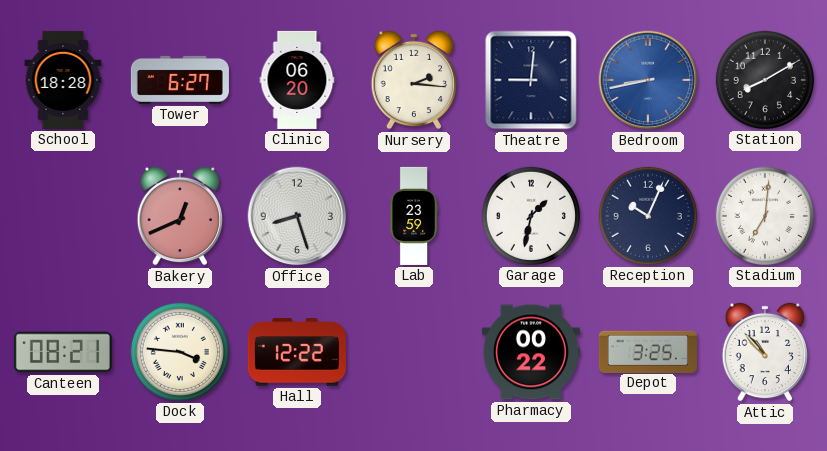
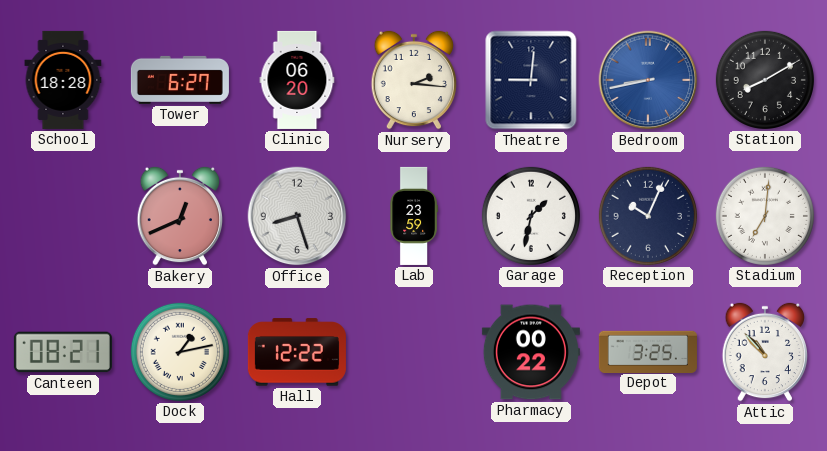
Dock: 3:46 -> 1:13 (180, 352)
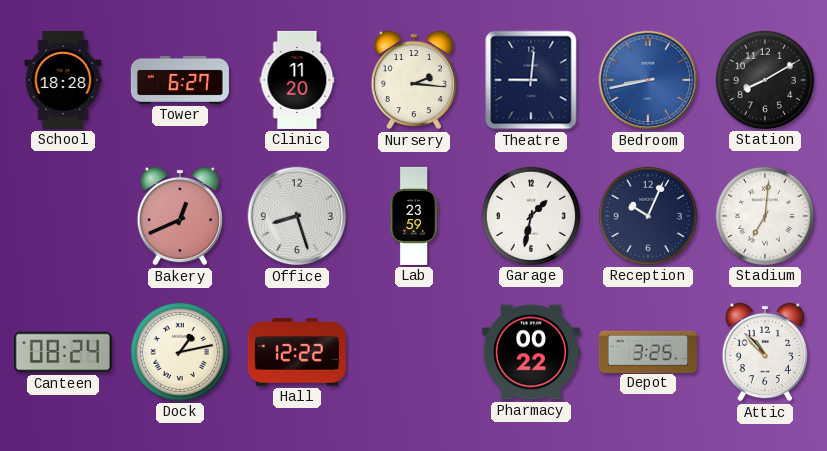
Clinic: 06:20 -> 11:20 (297, 80)
Canteen: 08:21 -> 08:24 (63, 352)
